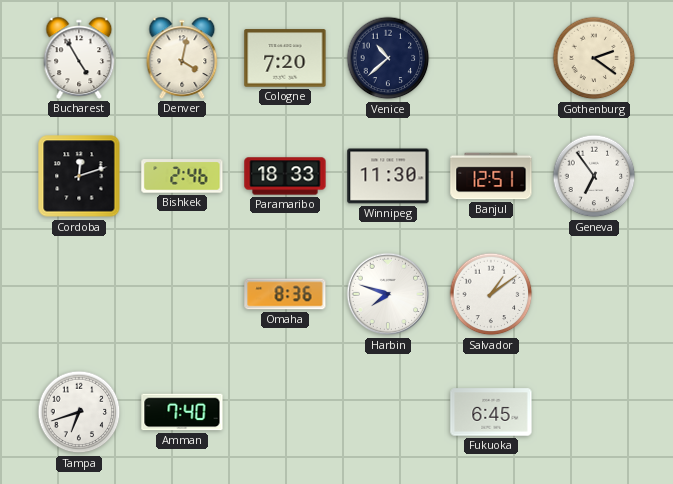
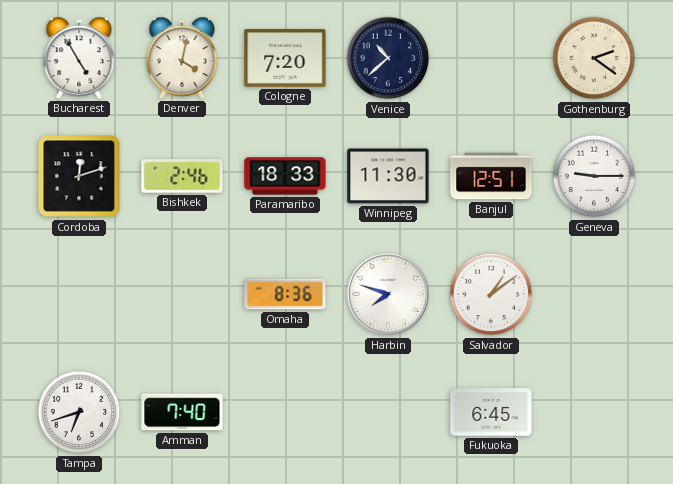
Geneva: 6:54 -> 9:15 (594, 176)
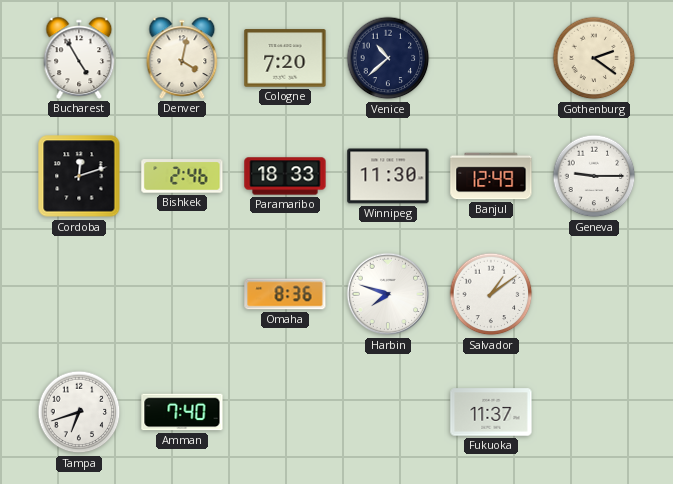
Banjul: 12:51 -> 12:49 (491, 176)
Fukuoka: 6:45 -> 11:37 (491, 412)
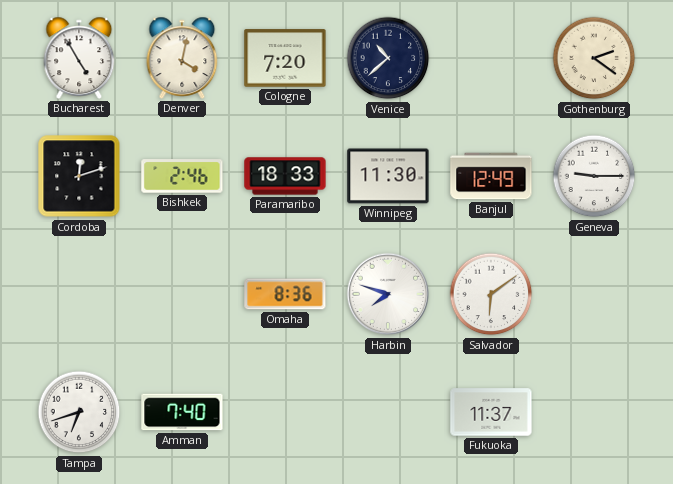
Salvador: 1:09 -> 6:09 (491, 294)
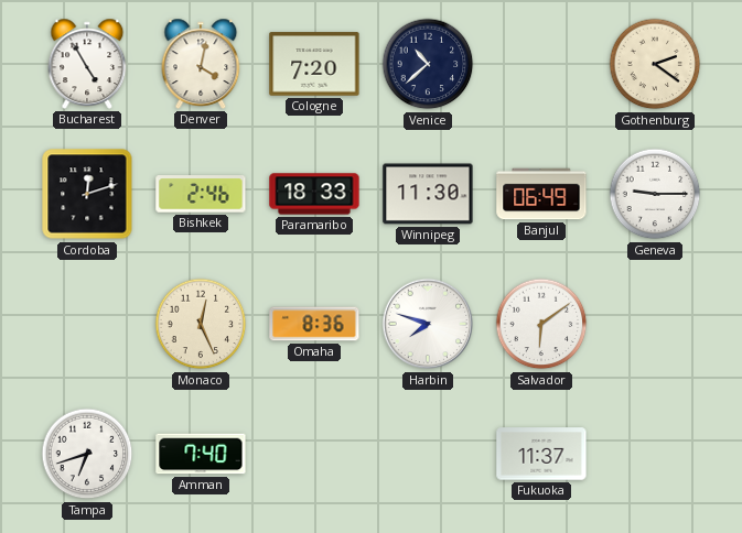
Banjul: 12:49 -> 06:49 (541, 194)
Monaco: none -> 12:26 (201, 324)
